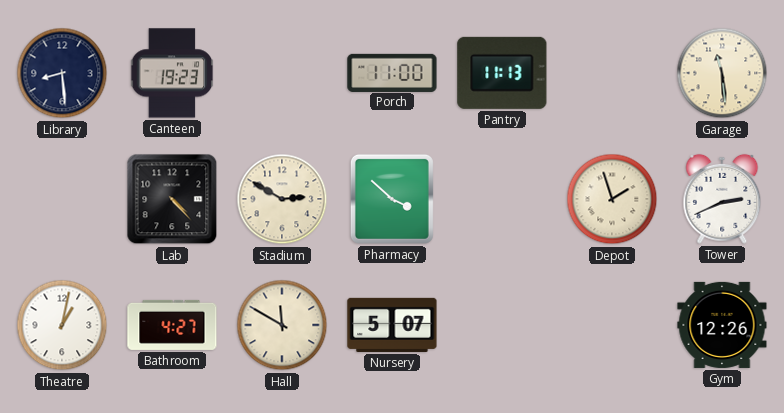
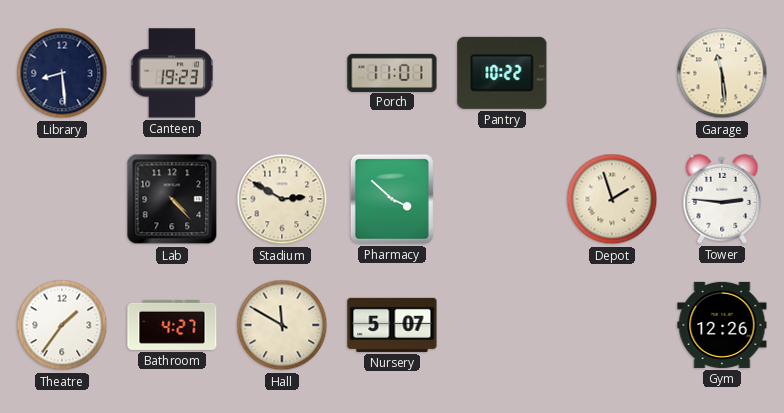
Porch: 11:00 -> 11:01 (392, 72)
Pantry: 11:13 -> 10:22 (502, 73)
Tower: 2:41 -> 2:46 (722, 199)
Theatre: 1:02 -> 1:36 (62, 325)
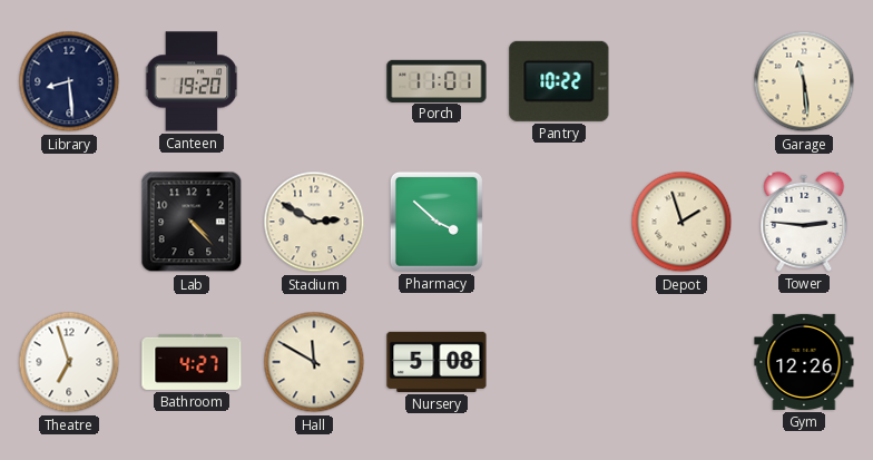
Canteen: 19:23 -> 19:20 (192, 81)
Theatre: 1:36 -> 6:57 (69, 362)
Nursery: 5:07 -> 5:08 (436, 362)
